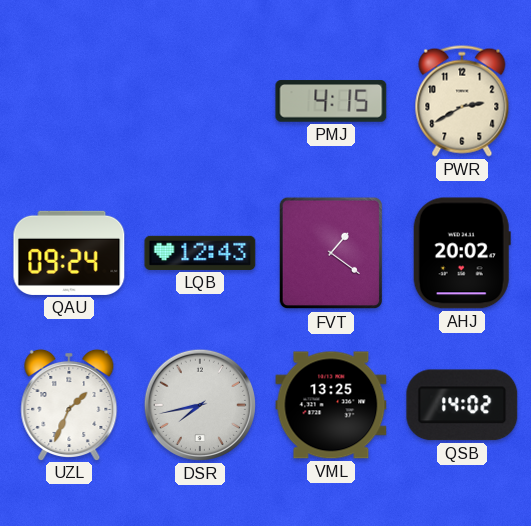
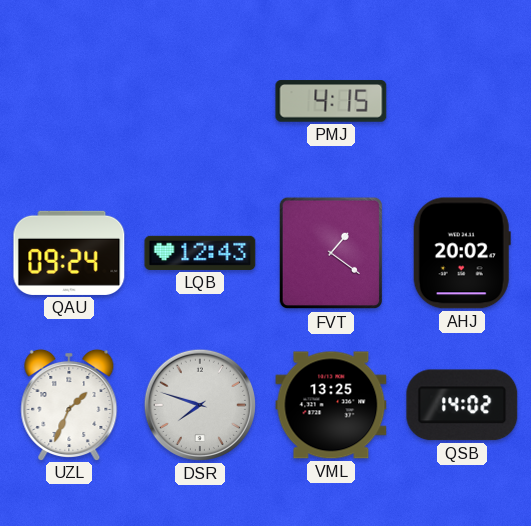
PWR: 2:40 -> none (462, 101)
DSR: 7:43 -> 7:48 (200, 405)
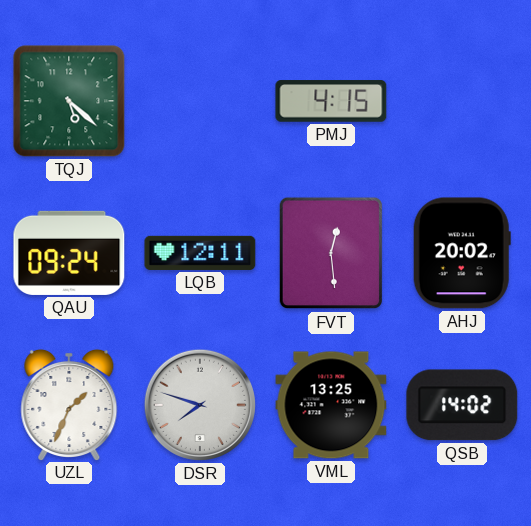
TQJ: none -> 5:22 (69, 101)
LQB: 12:43 -> 12:11 (200, 253)
FVT: 1:21 -> 12:29 (331, 253)
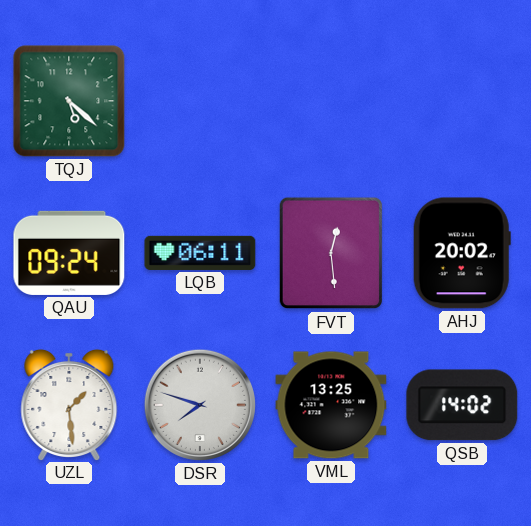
PMJ: 4:15 -> none (331, 101)
LQB: 12:11 -> 06:11 (200, 253)
UZL: 1:34 -> 1:29 (69, 404)
